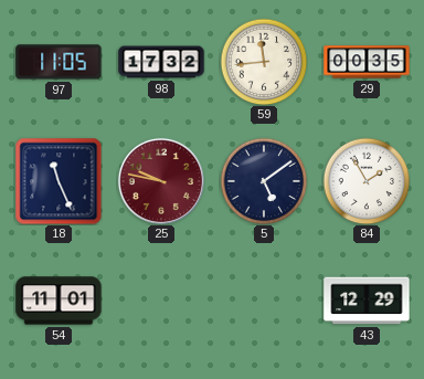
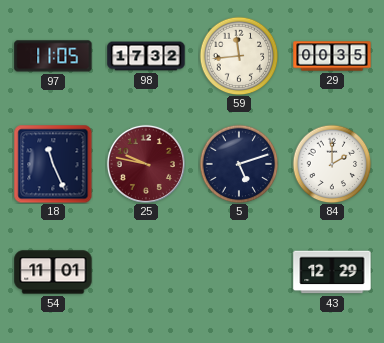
5: 5:09 -> 5:12 (239, 164)
84: 1:55 -> 2:00 (332, 164)
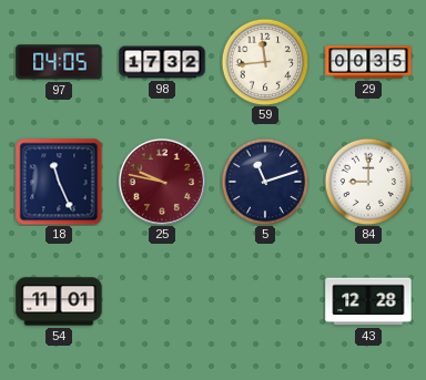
97: 11:05 -> 04:05 (59, 62)
5: 5:12 -> 11:12 (265, 182)
84: 2:00 -> 9:00 (368, 182)
43: 12:29 -> 12:28 (368, 301)
